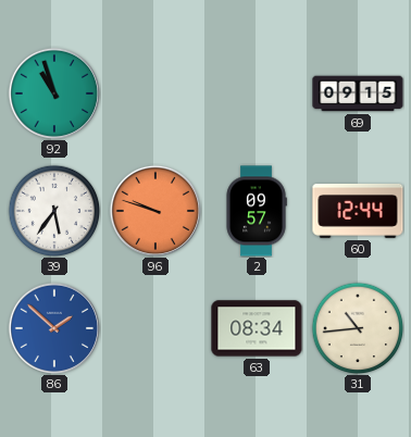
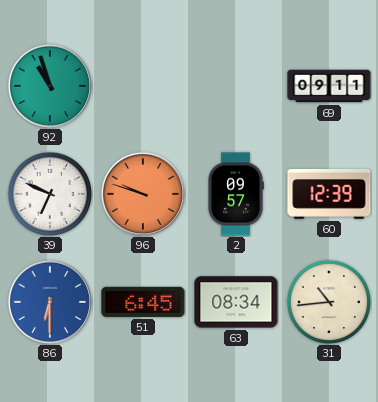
69: 09:15 -> 09:11 (329, 86)
39: 5:36 -> 6:49 (50, 194)
60: 12:44 -> 12:39 (329, 194)
86: 1:52 -> 6:30 (50, 302)
51: none -> 6:45 (143, 302)
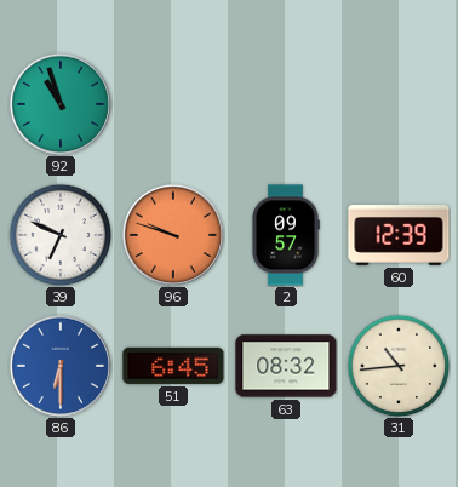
69: 09:11 -> none (329, 86)
63: 08:34 -> 08:32 (286, 366)
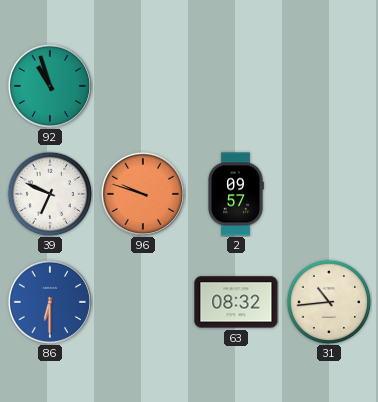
60: 12:39 -> none (399, 235)
51: 6:45 -> none (173, 366)
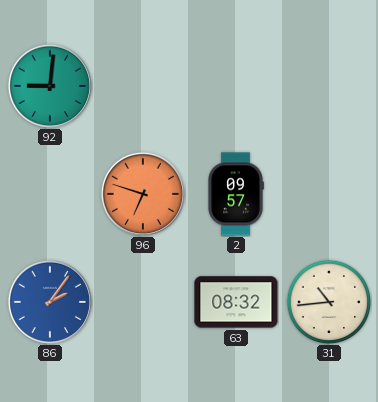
92: 10:57 -> 9:01 (50, 86)
39: 6:49 -> none (50, 194)
96: 9:48 -> 6:48 (143, 194)
86: 6:30 -> 2:06 (50, 302)
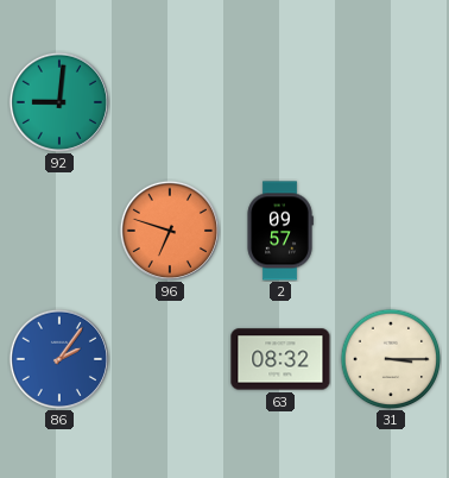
31: 10:44 -> 3:15 (391, 359)
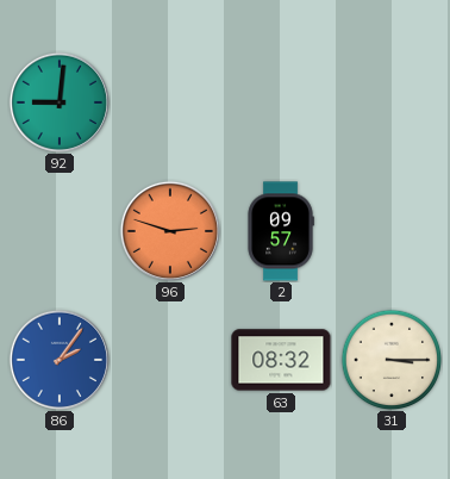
96: 6:48 -> 2:48 (170, 231)
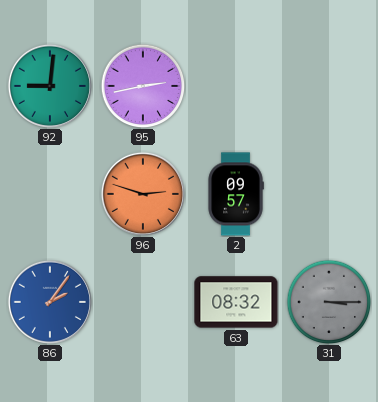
95: none -> 2:43 (143, 86)
31 dial: cream -> grey (329, 302)
